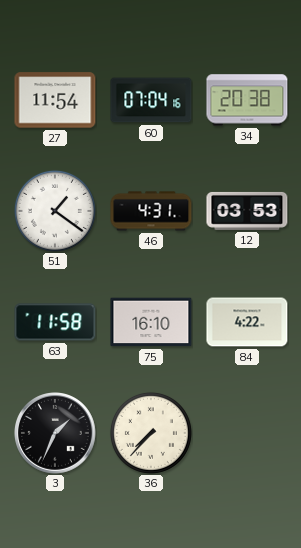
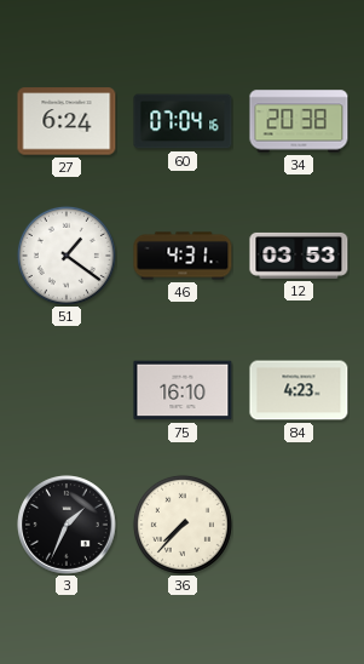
27: 11:54 -> 6:24 (67, 121)
63: 11:58 -> none (55, 322)
84: 4:22 -> 4:23 (299, 390)
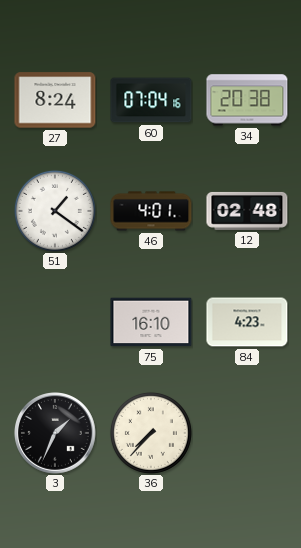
27: 6:24 -> 8:24 (55, 100)
46: 4:31 -> 4:01 (151, 211)
12: 03:53 -> 02:48 (247, 211)
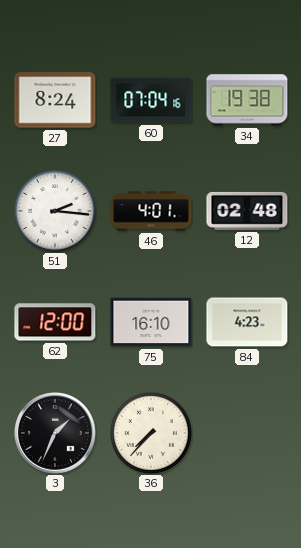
34: 20:38 -> 19:38 (247, 100)
51: 1:21 -> 2:16 (55, 211)
62: none -> 12:00 (55, 322)
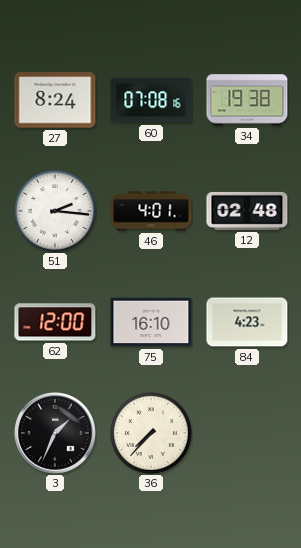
60: 07:04 -> 07:08 (151, 100)
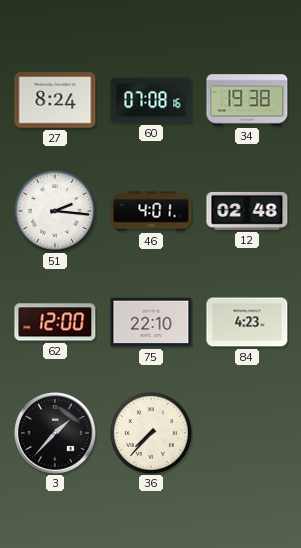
75: 16:10 -> 22:10 (151, 322)
3: 1:34 -> 1:37 (56, 434)
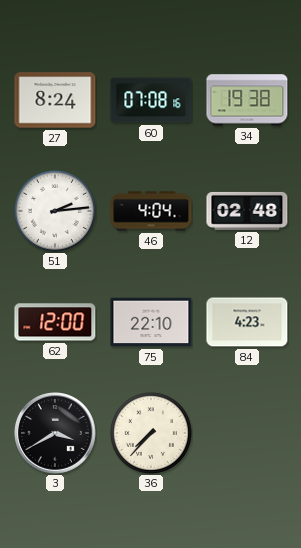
51: 2:16 -> 2:14 (55, 211)
46: 4:01 -> 4:04 (151, 211)
3: 1:37 -> 3:40 (56, 434)
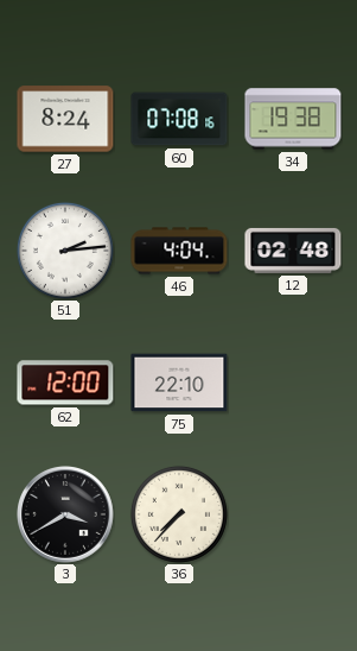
84: 4:23 -> none (247, 322)
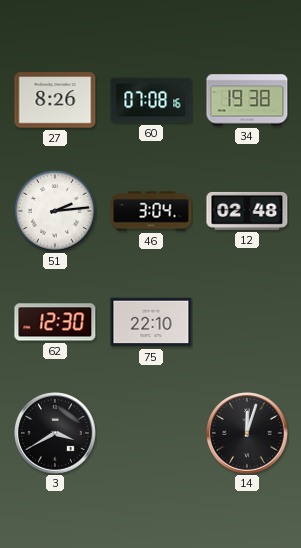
27: 8:24 -> 8:26 (55, 100)
46: 4:04 -> 3:04 (151, 211)
62: 12:00 -> 12:30 (55, 322)
36: 7:37 -> none (179, 514)
14: none -> 12:03 (248, 434)
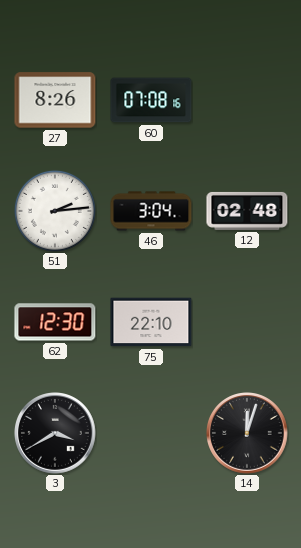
34: 19:38 -> none (247, 100)
